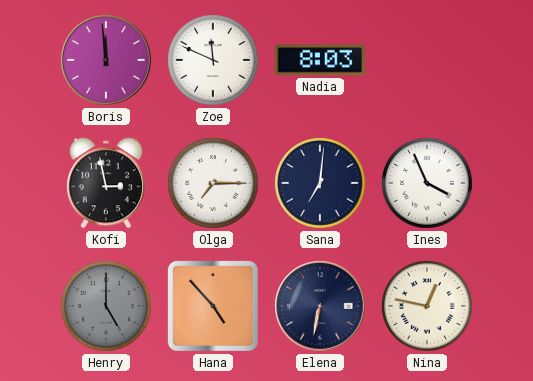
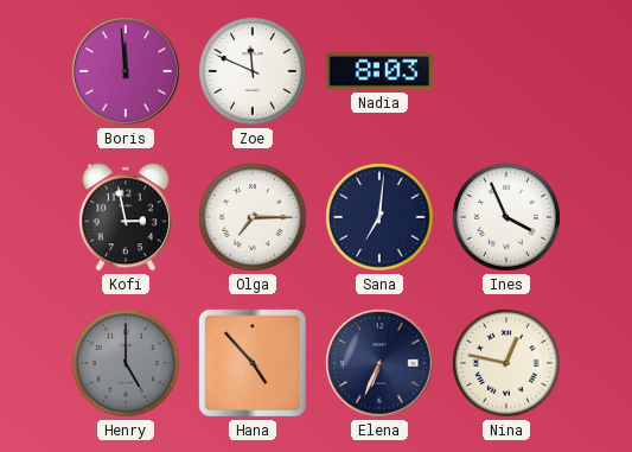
Elena: 6:32 -> 6:34 (381, 364)
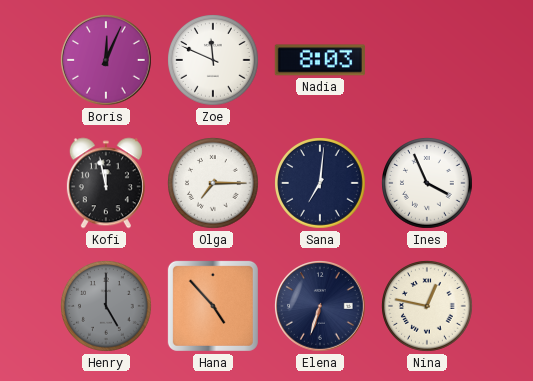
Boris: 11:59 -> 12:04 (107, 61)
Kofi: 2:58 -> 11:58 (106, 183)
Elena: 6:34 -> 6:33 (321, 307)
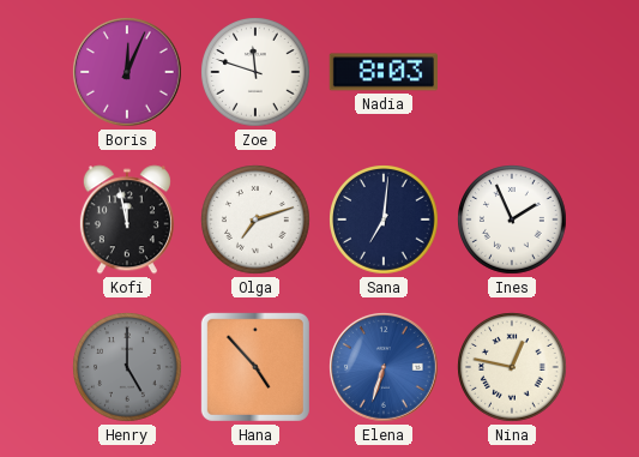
Zoe: 11:49 -> 11:48 (255, 72)
Olga: 7:15 -> 7:12 (255, 220)
Ines: 3:56 -> 1:56 (512, 220)
Elena dial: navy -> blue (385, 368)
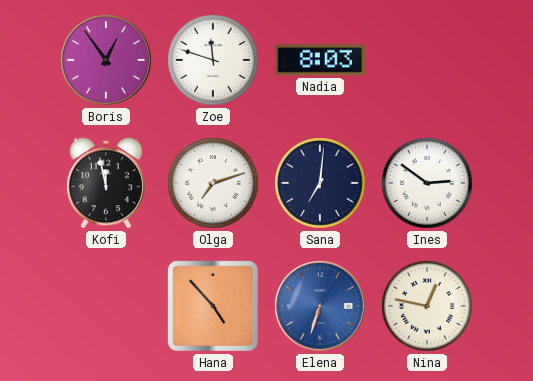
Boris: 12:04 -> 12:54 (107, 61)
Ines: 1:56 -> 2:51 (427, 183)
Henry: 5:00 -> none (127, 367)
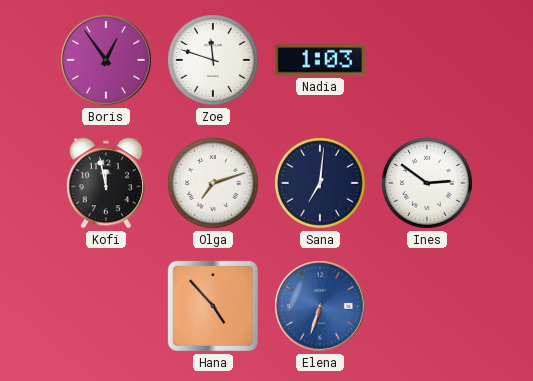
Nadia: 8:03 -> 1:03 (320, 60)
Nina: 12:47 -> none (427, 306)
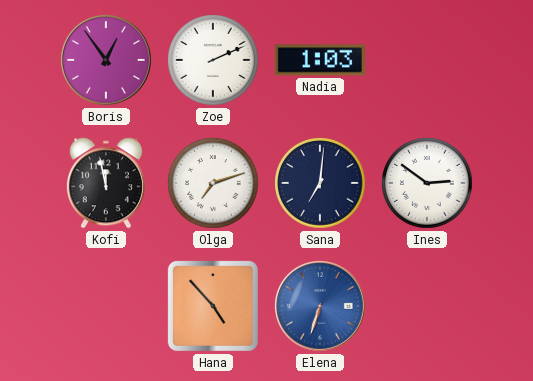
Zoe: 11:48 -> 2:11 (213, 60)
